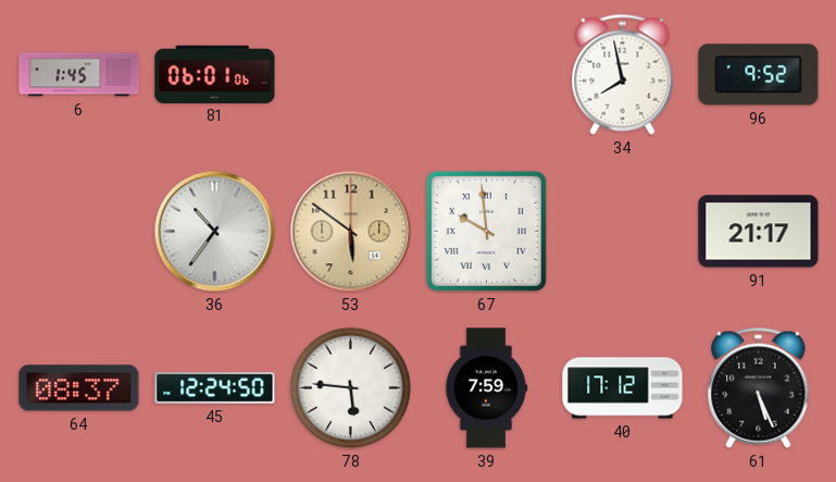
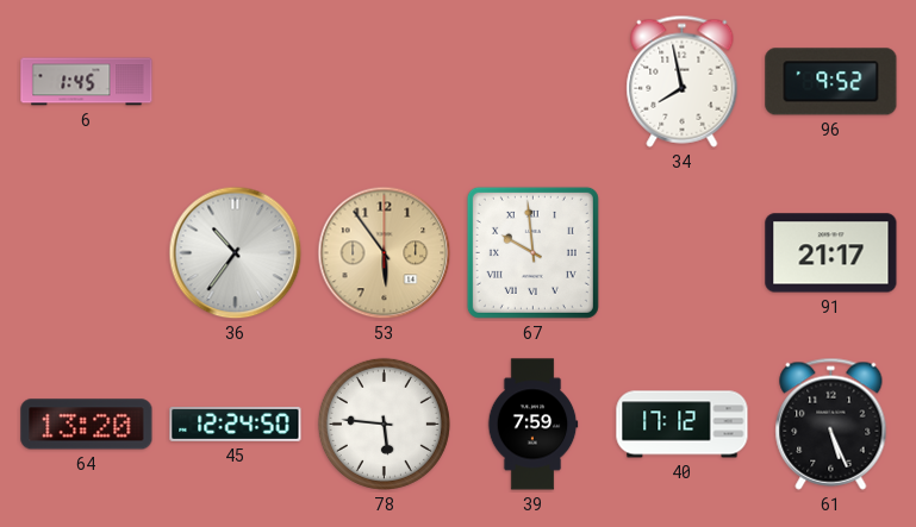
81: 06:01 -> none (215, 74)
53: 5:51 -> 5:54 (385, 253)
64: 08:37 -> 13:20 (87, 425)
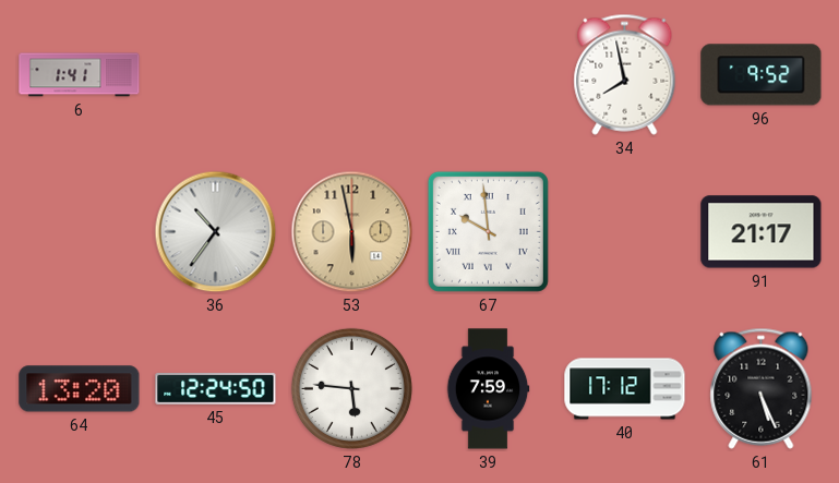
6: 1:45 -> 1:41 (80, 75)
53: 5:54 -> 5:58 (352, 232)
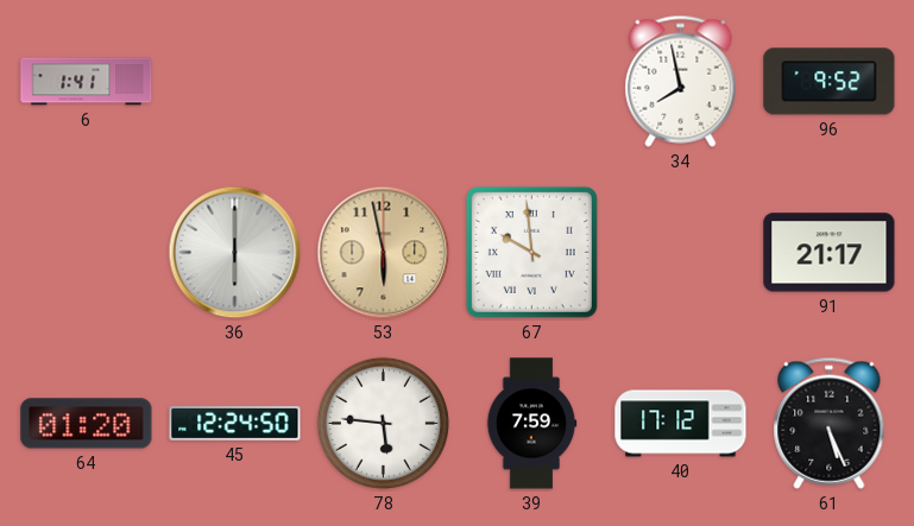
36: 10:36 -> 6:00 (235, 253)
64: 13:20 -> 01:20 (87, 424)
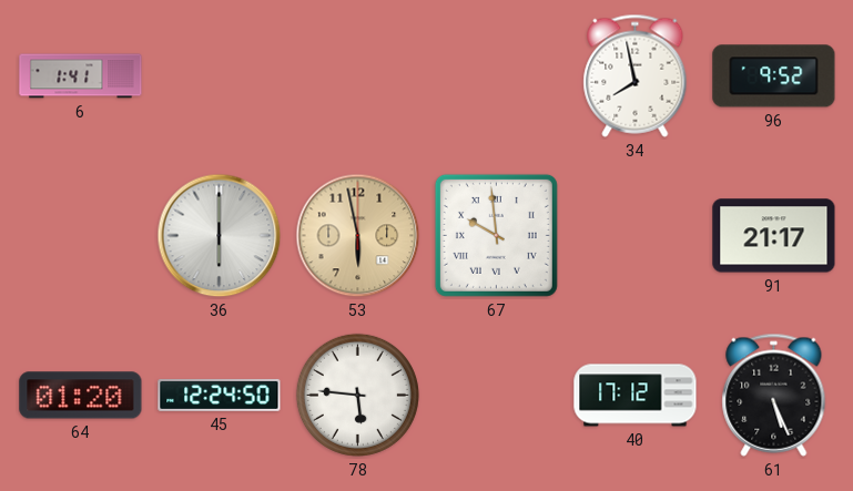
39: 7:59 -> none (531, 424)
